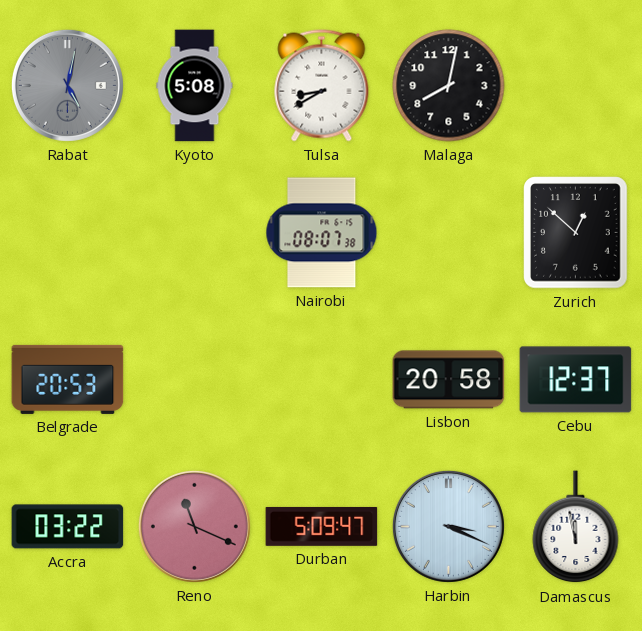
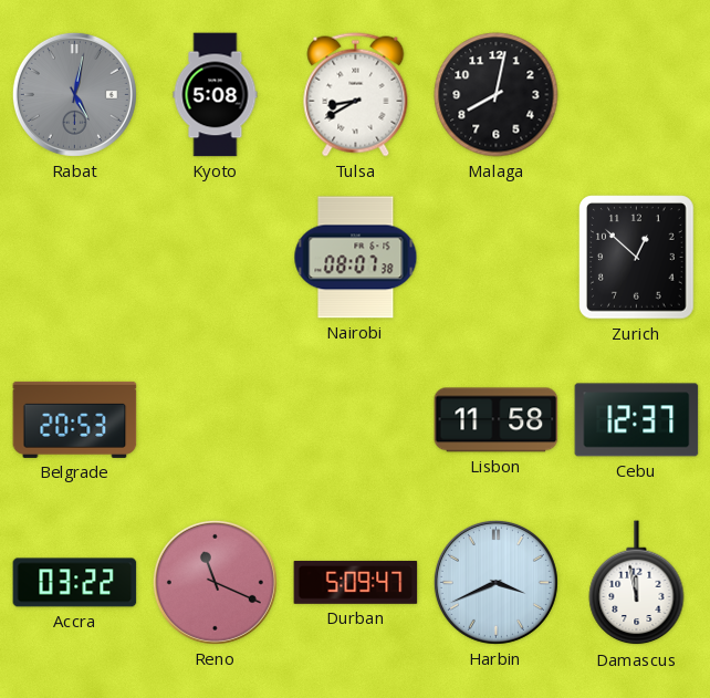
Lisbon: 20:58 -> 11:58 (497, 420)
Harbin: 3:19 -> 3:41 (495, 582)
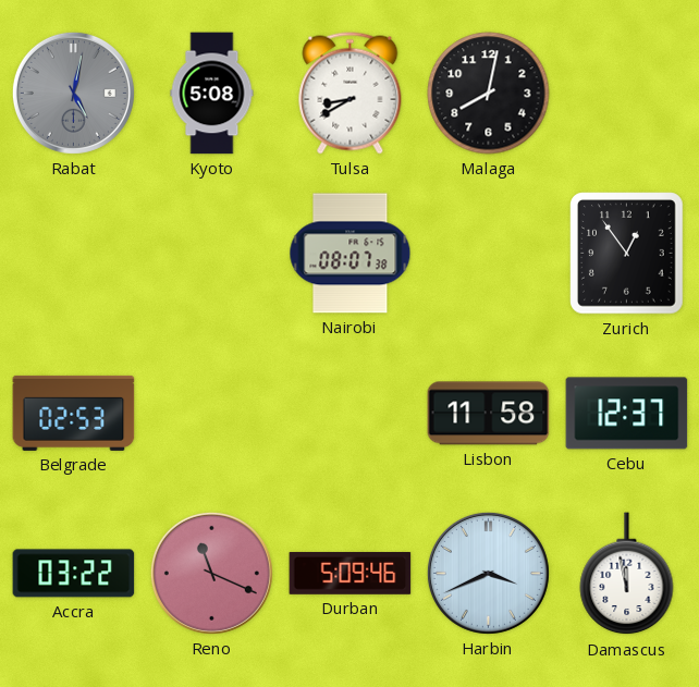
Zurich: 12:52 -> 12:54 (627, 254)
Belgrade: 20:53 -> 02:53 (74, 413)
Durban: 5:09:47 -> 5:09:46 (351, 573)
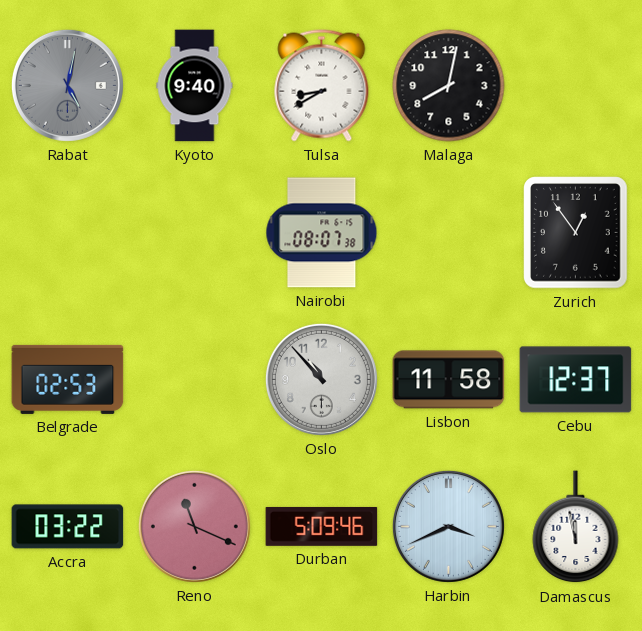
Kyoto: 5:08 -> 9:40 (195, 86)
Oslo: none -> 10:53 (321, 379)
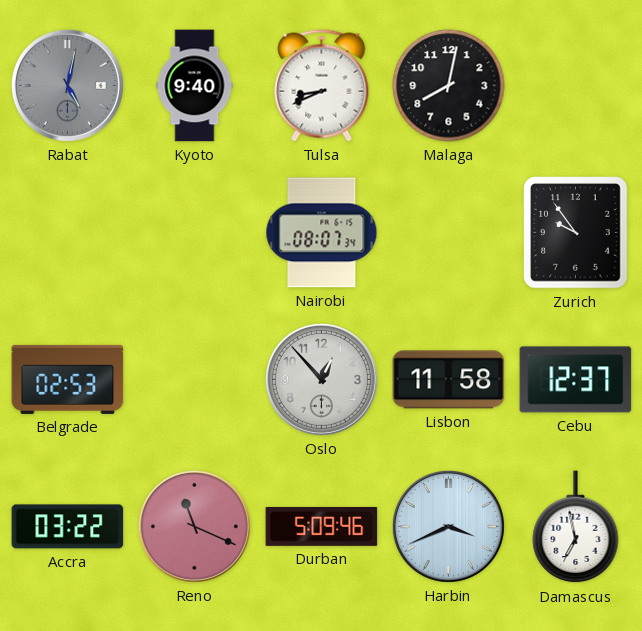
Tulsa: 8:40 -> 8:41 (322, 86)
Nairobi: 08:07:38 -> 08:07:34 (322, 233)
Zurich: 12:54 -> 9:54 (576, 233)
Oslo: 10:53 -> 12:53 (321, 379)
Damascus: 11:58 -> 6:58 (576, 527)
